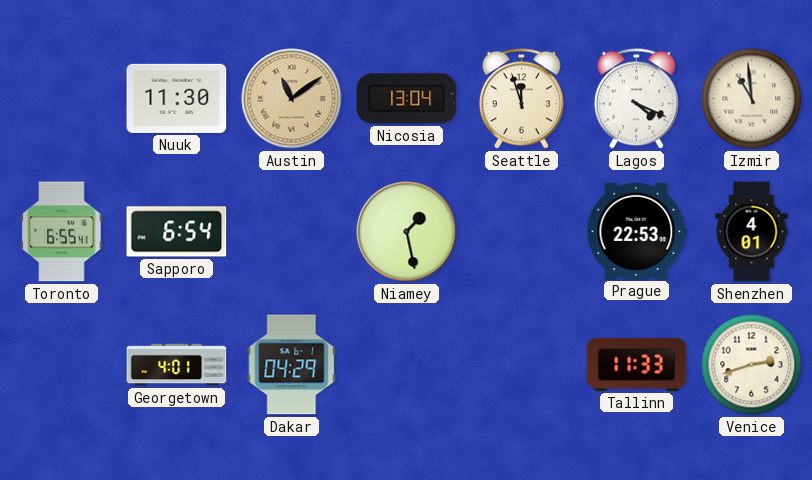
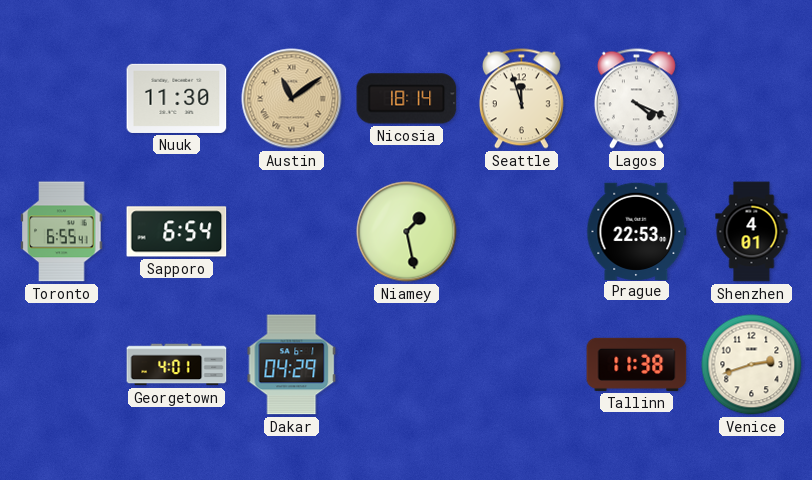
Nicosia: 13:04 -> 18:14 (407, 99)
Izmir: 10:59 -> none (752, 99)
Tallinn: 11:33 -> 11:38 (637, 364)
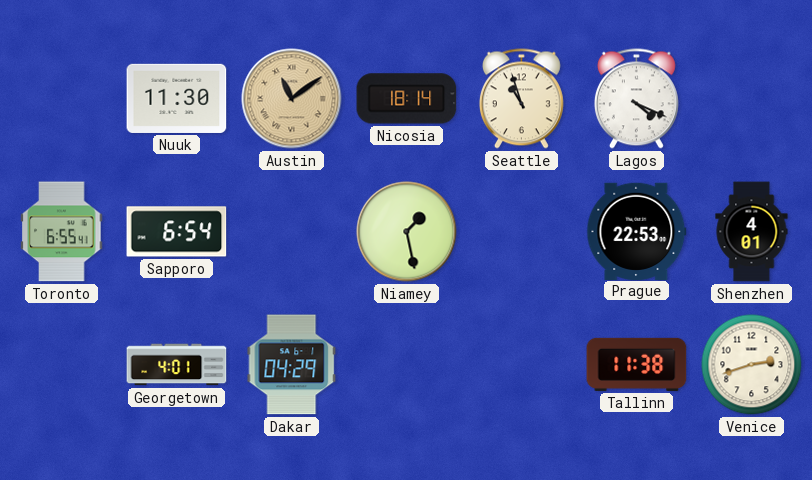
Seattle: 11:57 -> 10:57 (521, 99)
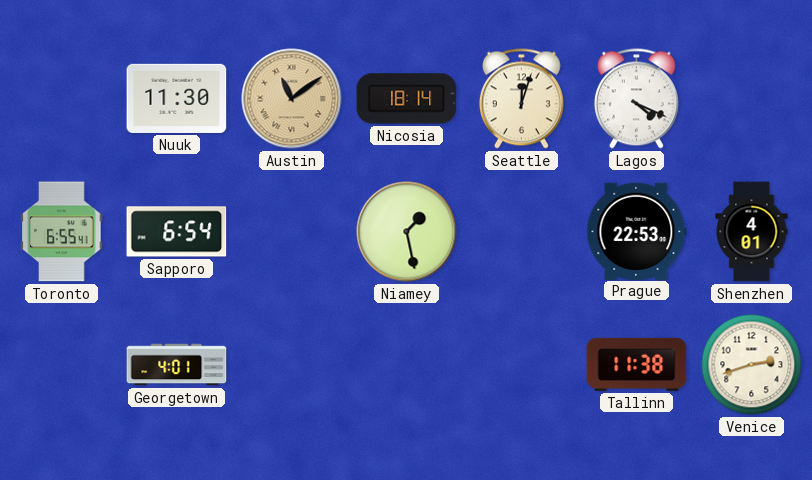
Seattle: 10:57 -> 12:03 (521, 99)
Dakar: 04:29 -> none (292, 365)
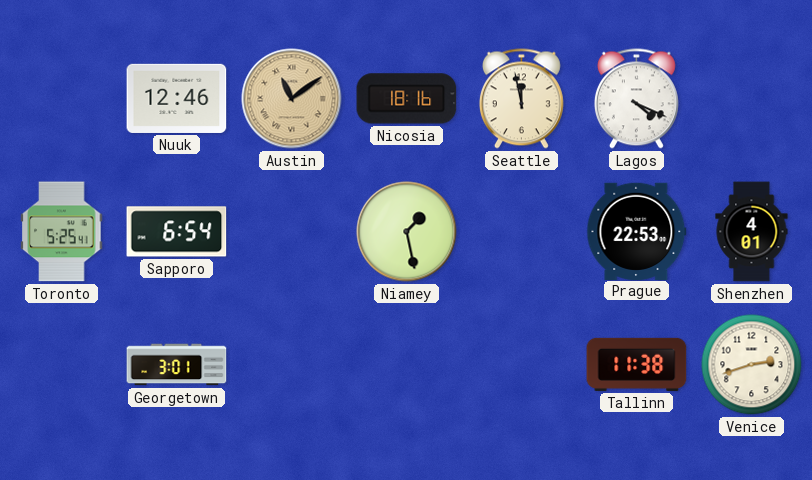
Nuuk: 11:30 -> 12:46 (177, 98)
Nicosia: 18:14 -> 18:16 (407, 99)
Seattle: 12:03 -> 11:58 (521, 99)
Toronto: 6:55 -> 5:25 (62, 232)
Georgetown: 4:01 -> 3:01 (177, 365)
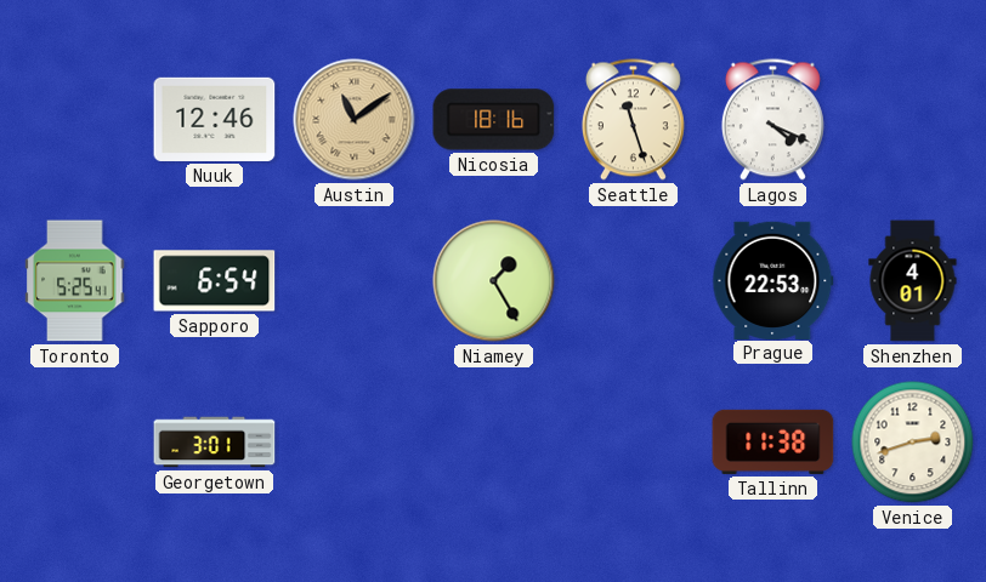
Seattle: 11:58 -> 11:27 (633, 120)
Niamey: 1:28 -> 1:25 (494, 281)
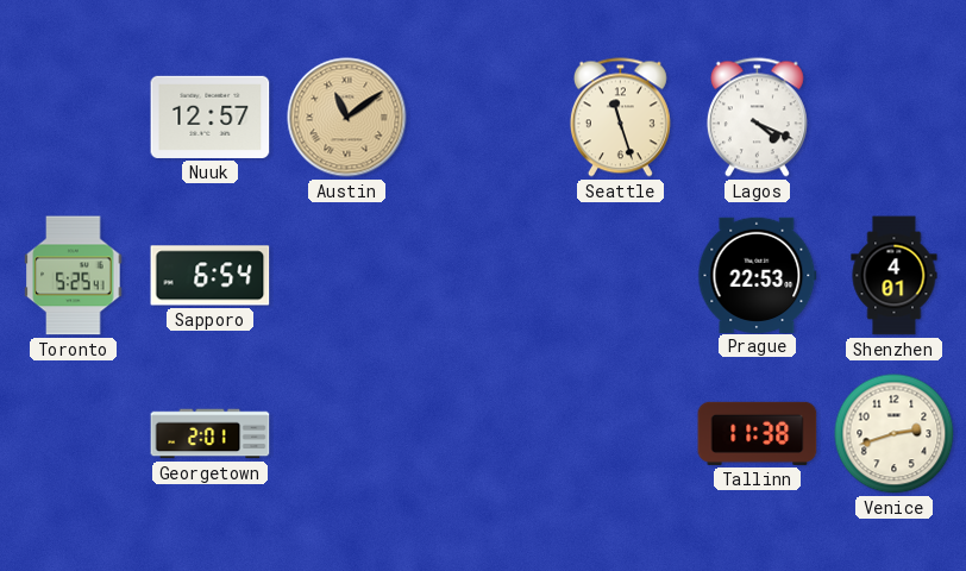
Nuuk: 12:46 -> 12:57 (211, 117)
Nicosia: 18:16 -> none (494, 120)
Niamey: 1:25 -> none (494, 281)
Georgetown: 3:01 -> 2:01 (211, 434)
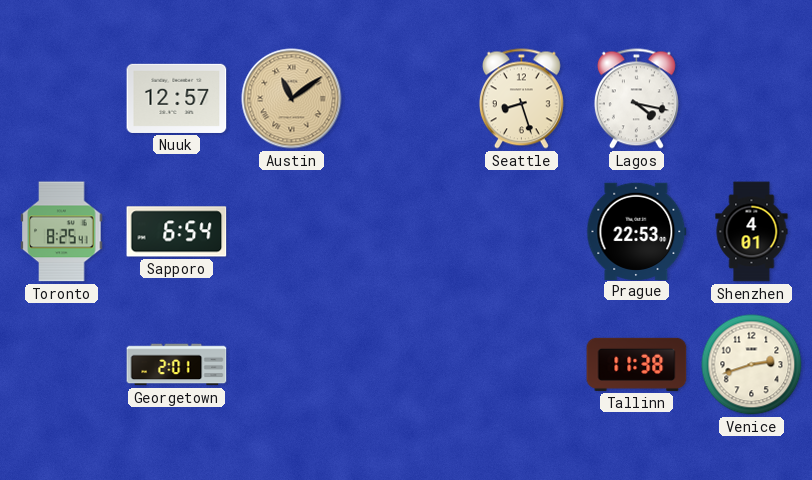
Seattle: 11:27 -> 8:27 (521, 99)
Lagos: 4:19 -> 4:17 (636, 99)
Toronto: 5:25 -> 8:25 (62, 232)
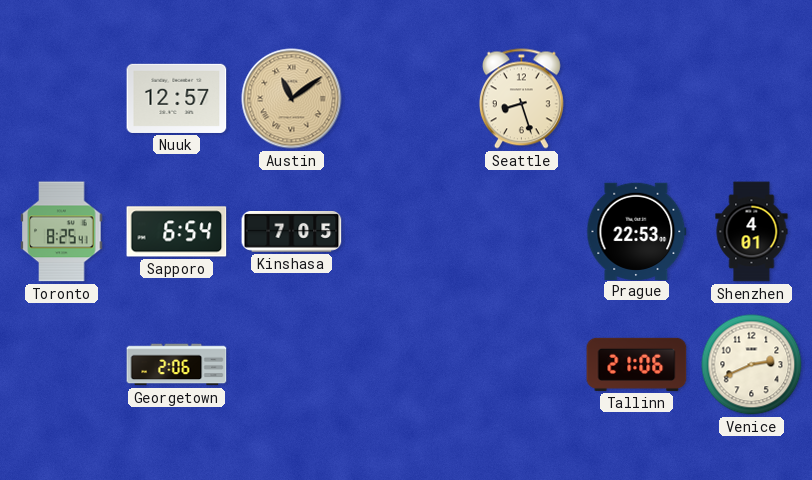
Lagos: 4:17 -> none (636, 99)
Kinshasa: none -> 7:05 (292, 232)
Georgetown: 2:01 -> 2:06 (177, 365)
Tallinn: 11:38 -> 21:06 (637, 364)
Venice: 2:42 -> 2:41 (752, 365)
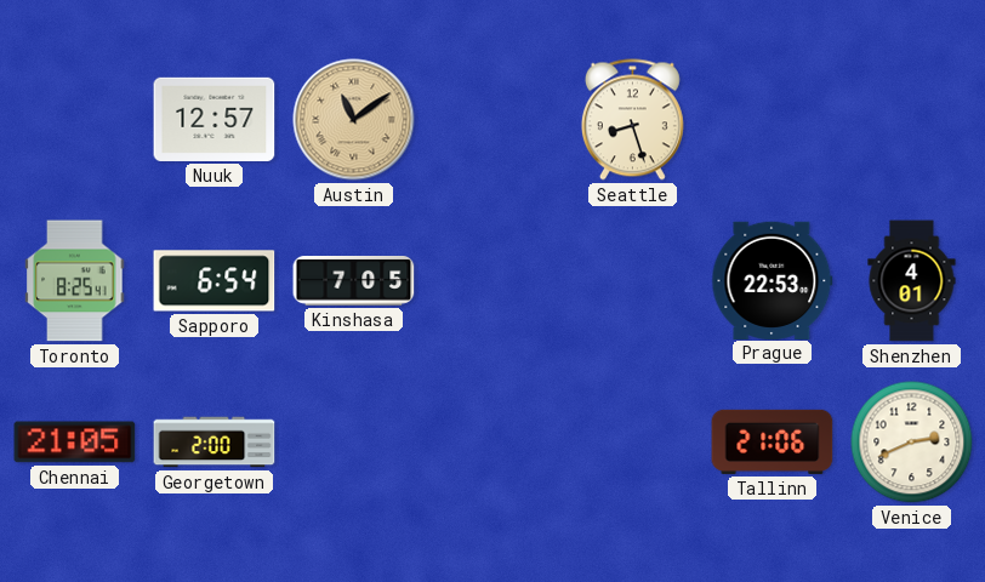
Chennai: none -> 21:05 (75, 443)
Georgetown: 2:06 -> 2:00 (215, 443)
